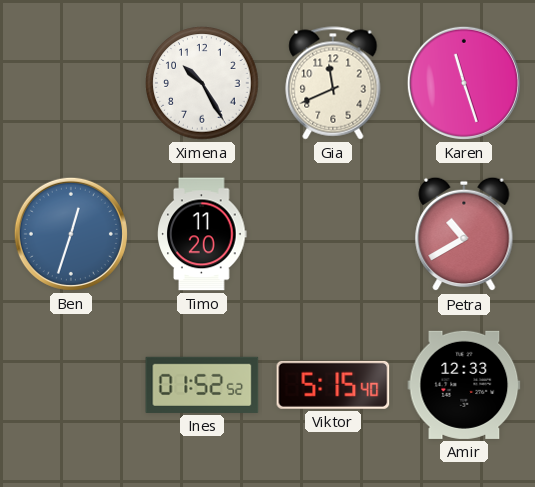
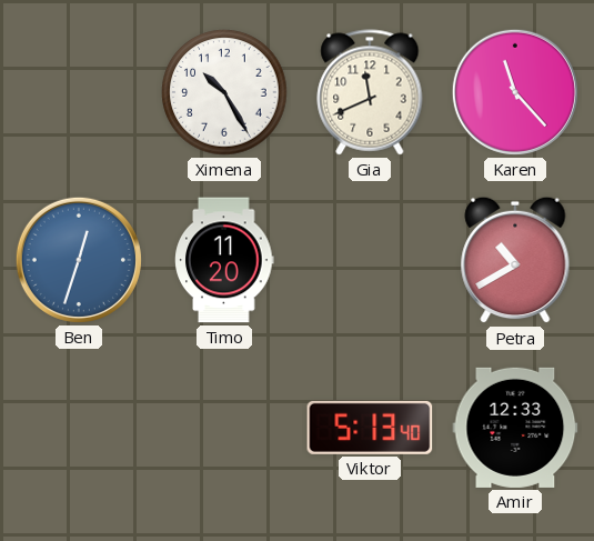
Karen: 11:27 -> 11:23 (515, 92)
Ines: 01:52 -> none (202, 385)
Viktor: 5:15 -> 5:13 (370, 428)
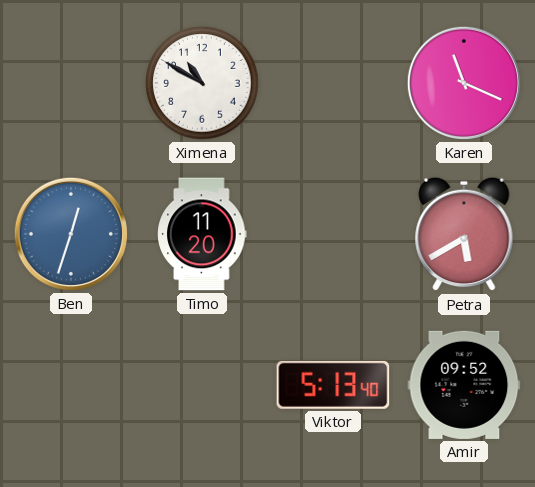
Ximena: 10:25 -> 10:50 (202, 83)
Gia: 11:41 -> none (370, 92)
Karen: 11:23 -> 11:19 (464, 83)
Petra: 10:40 -> 5:40 (464, 234)
Amir: 12:33 -> 09:52 (464, 385)
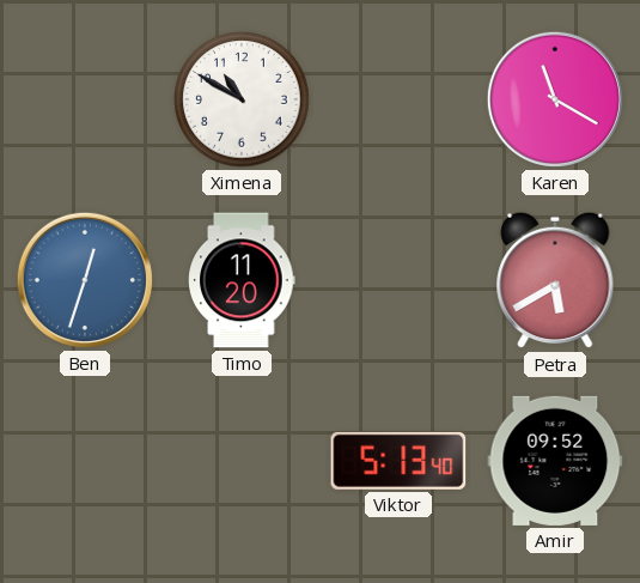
Karen: 11:19 -> 11:20 (555, 99)
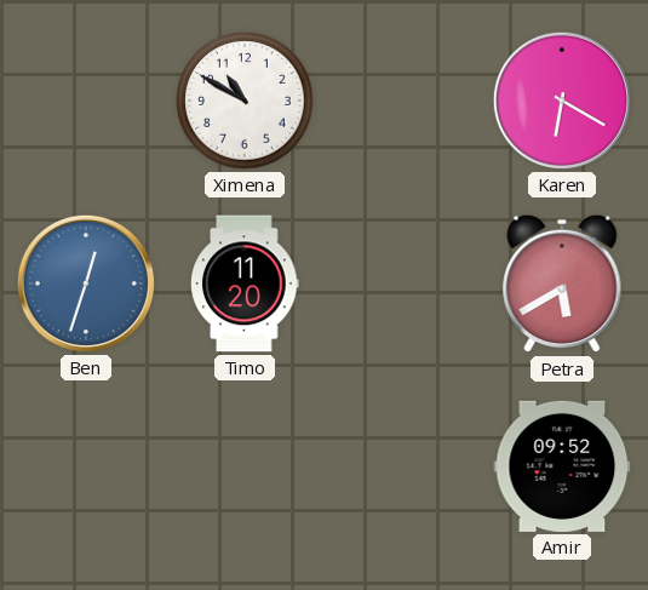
Karen: 11:20 -> 6:20 (562, 101)
Viktor: 5:13 -> none (398, 461)
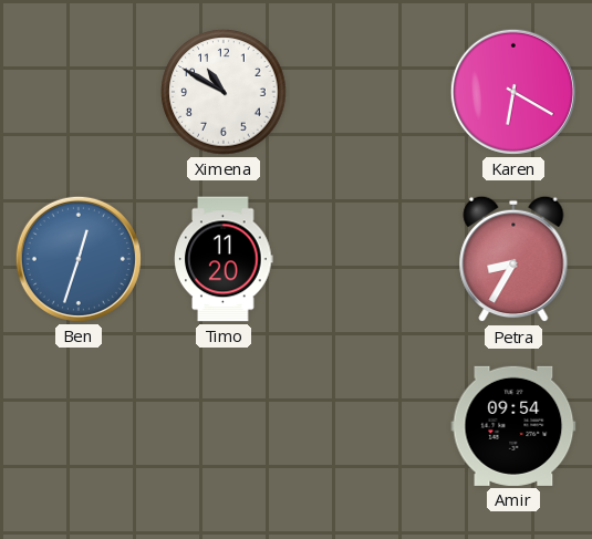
Petra: 5:40 -> 8:35 (513, 259)
Amir: 09:52 -> 09:54 (513, 426)
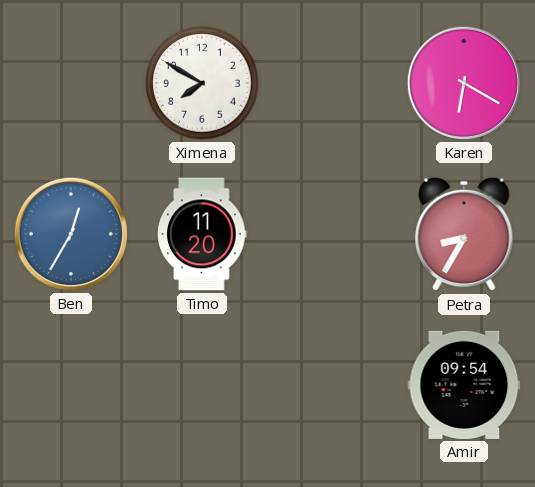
Ximena: 10:50 -> 7:50 (202, 83)
Ben: 12:33 -> 12:35 (71, 234)
